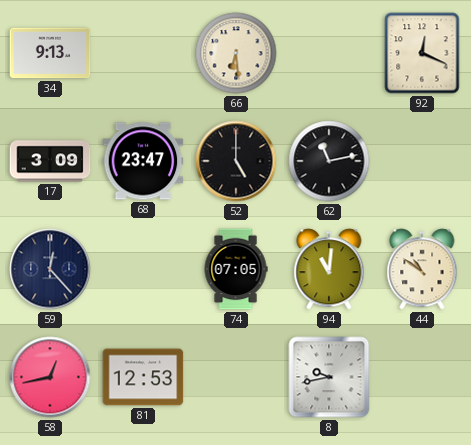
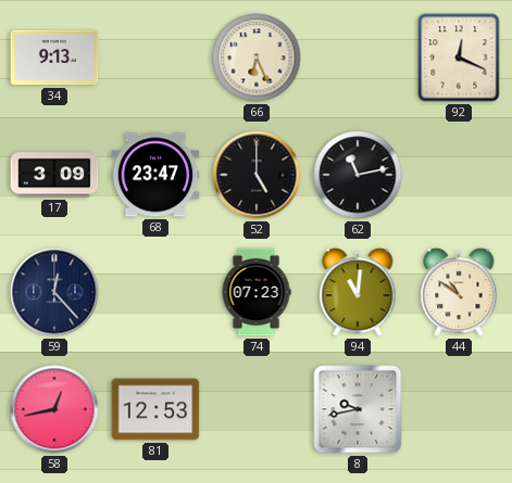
66: 6:29 -> 6:26 (257, 58)
74: 07:05 -> 07:23 (257, 292)
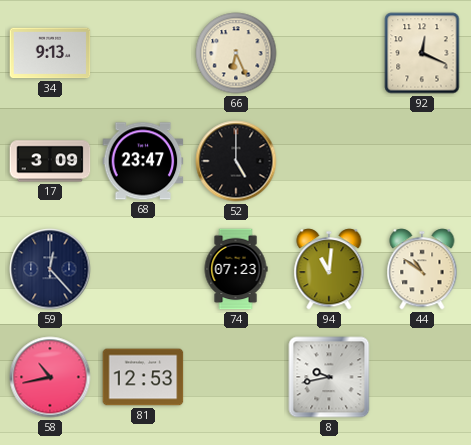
62: 11:13 -> none (358, 175)
58: 12:43 -> 10:43 (50, 377)
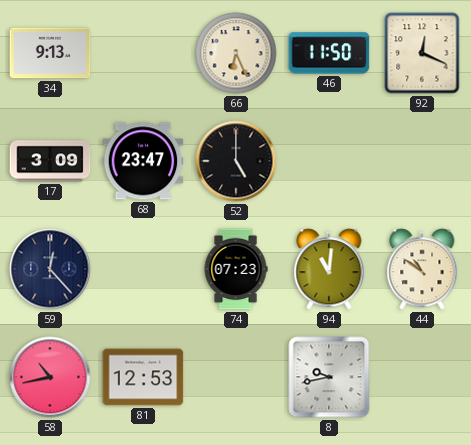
46: none -> 11:50 (329, 53)
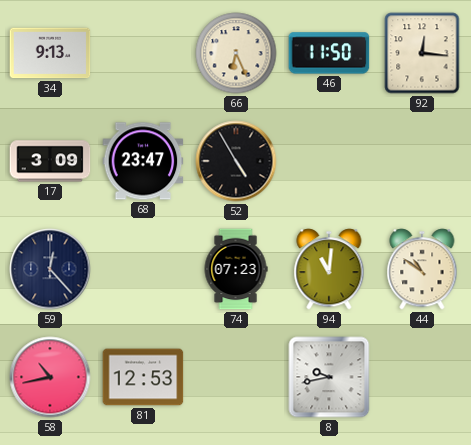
92: 12:19 -> 12:16 (422, 53)
52: 5:00 -> 4:55 (236, 161)
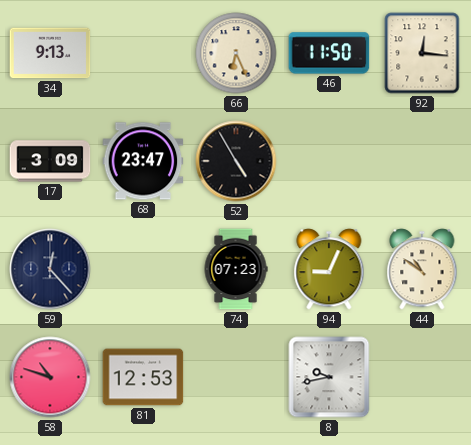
94: 11:01 -> 9:04 (329, 269)
58: 10:43 -> 10:48 (50, 377)
